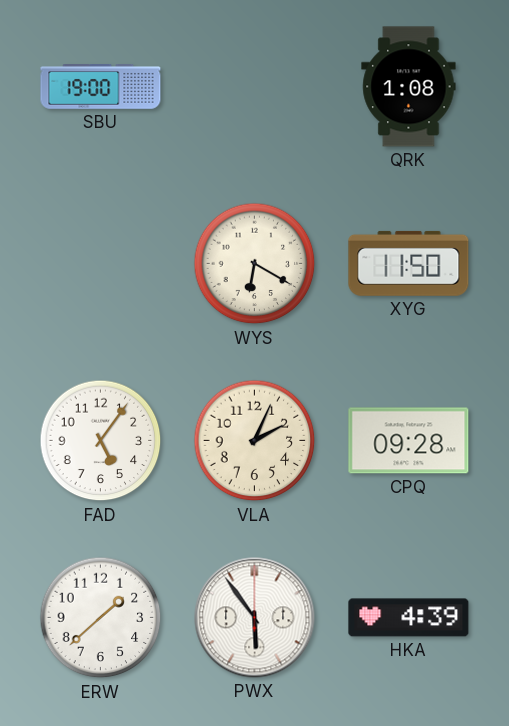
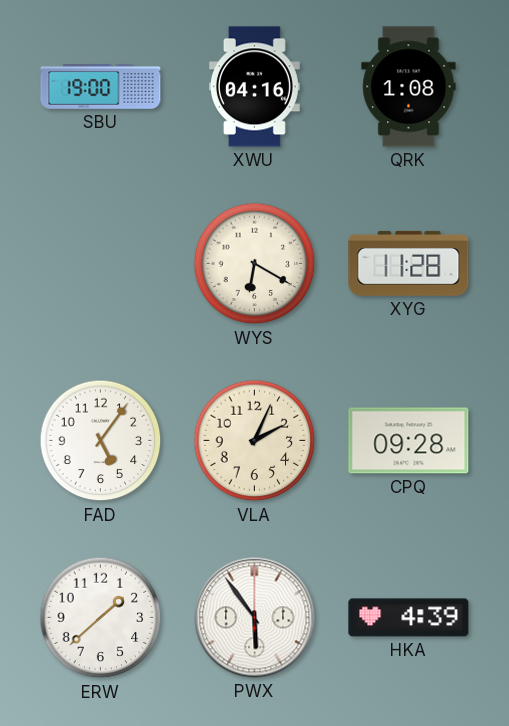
XWU: none -> 04:16 (254, 87)
XYG: 11:50 -> 11:28 (409, 263)
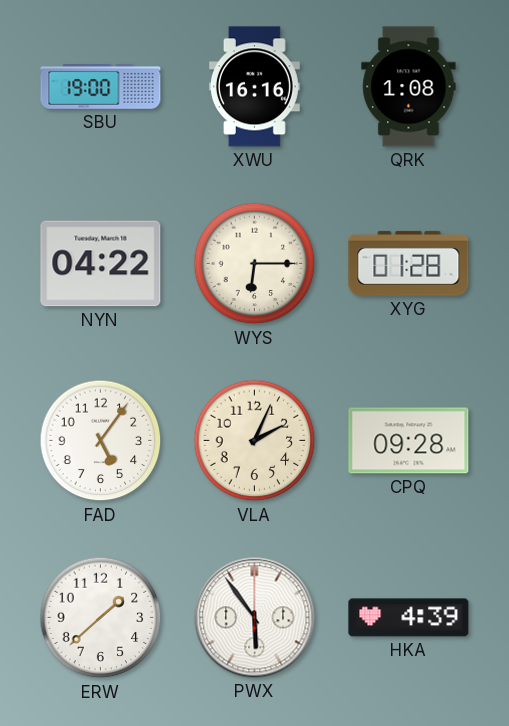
XWU: 04:16 -> 16:16 (254, 87)
NYN: none -> 04:22 (101, 264)
WYS: 6:20 -> 6:15 (255, 264)
XYG: 11:28 -> 01:28 (409, 263)
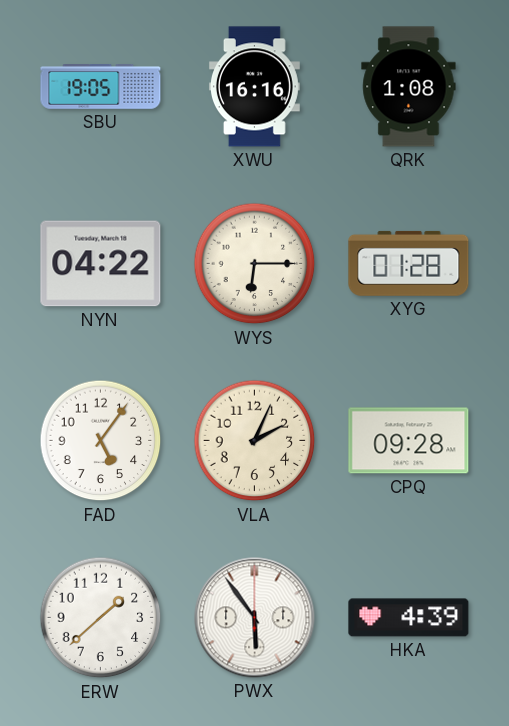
SBU: 19:00 -> 19:05 (101, 87)
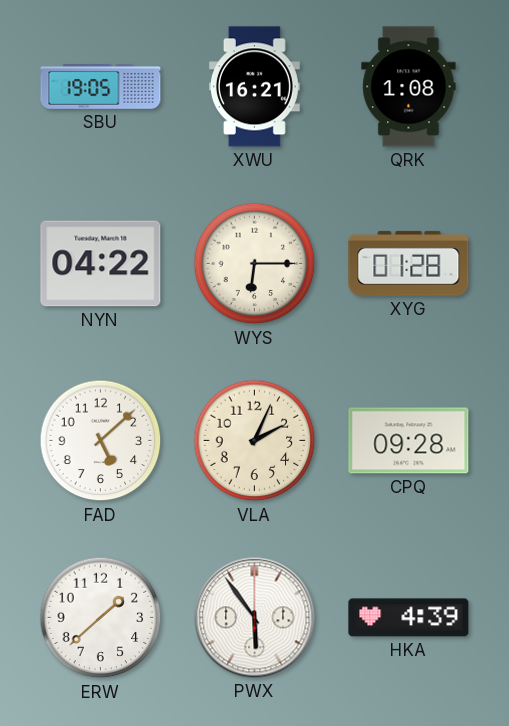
XWU: 16:16 -> 16:21 (254, 87)
FAD: 5:06 -> 5:08 (101, 441)
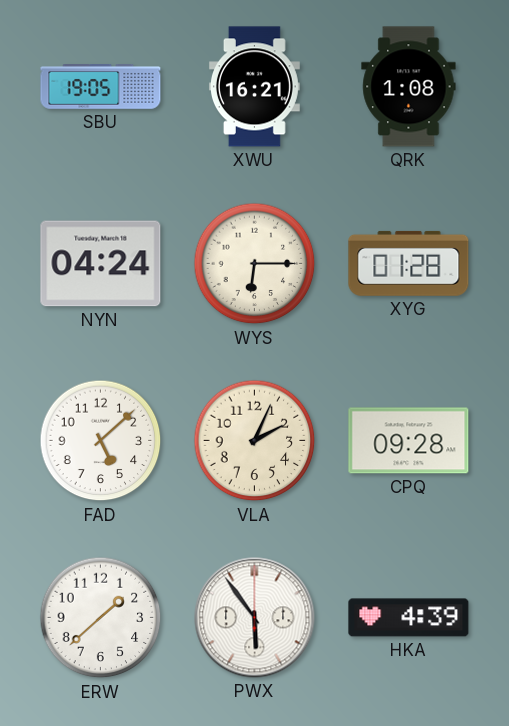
NYN: 04:22 -> 04:24 (101, 264)
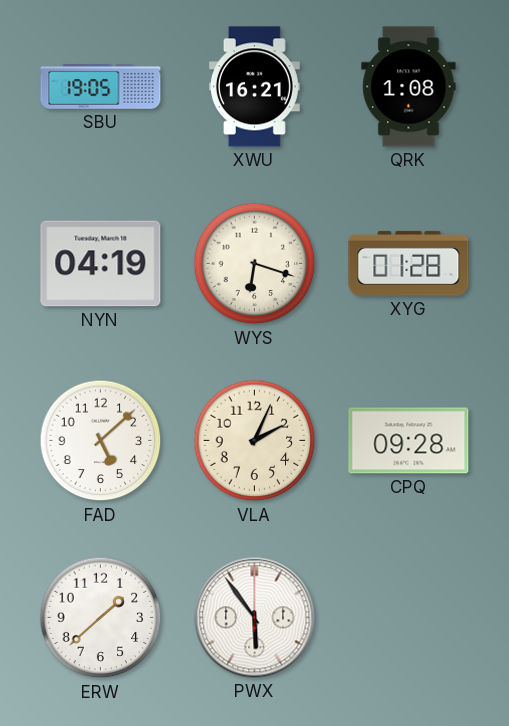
NYN: 04:24 -> 04:19 (101, 264)
WYS: 6:15 -> 6:18 (255, 264)
HKA: 4:39 -> none (409, 618)
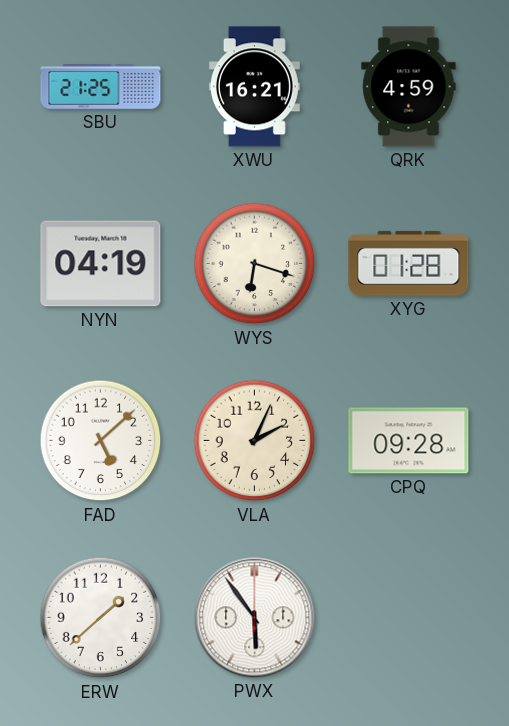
SBU: 19:05 -> 21:25 (101, 87)
QRK: 1:08 -> 4:59 (409, 87)
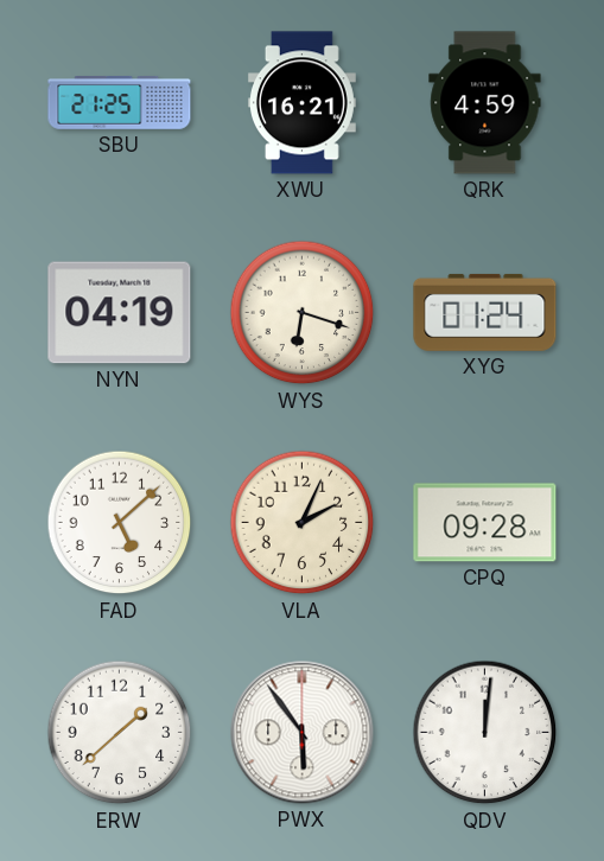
XYG: 01:28 -> 01:24 (485, 312)
QDV: none -> 12:01 (485, 733)
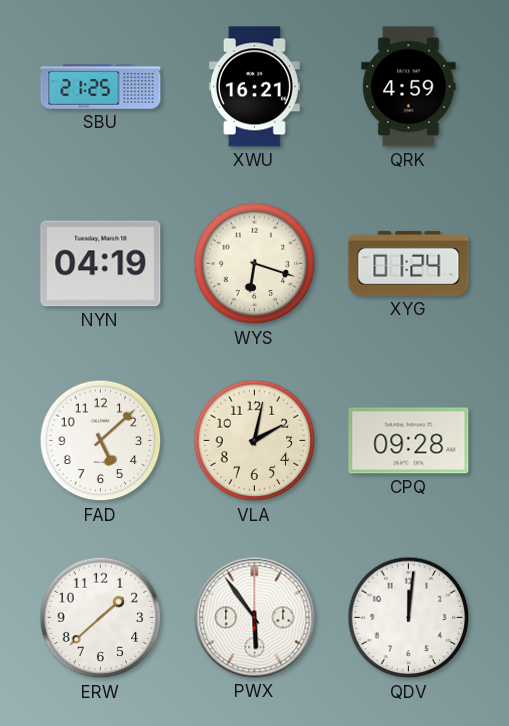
VLA: 2:04 -> 2:02 (255, 441)
